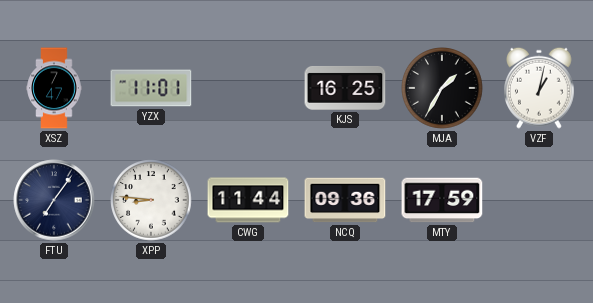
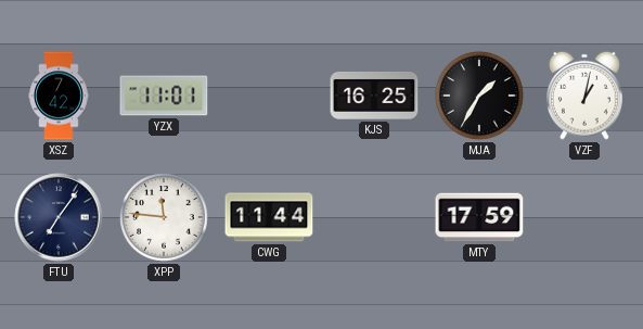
XSZ: 7:47 -> 7:42 (59, 96)
XPP: 8:46 -> 11:46 (164, 217)
NCQ: 09:36 -> none (345, 200)
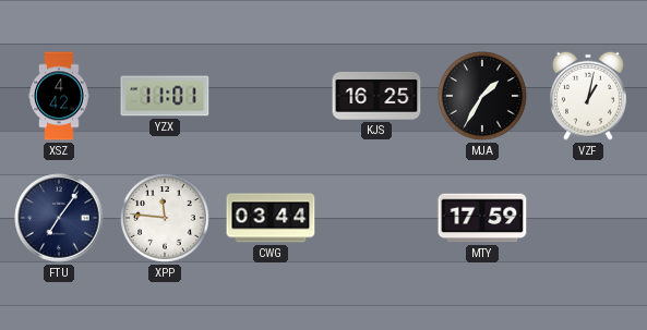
XSZ: 7:42 -> 4:42 (59, 96)
CWG: 11:44 -> 03:44 (271, 218)
